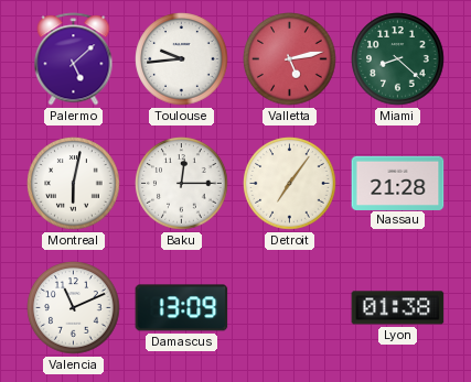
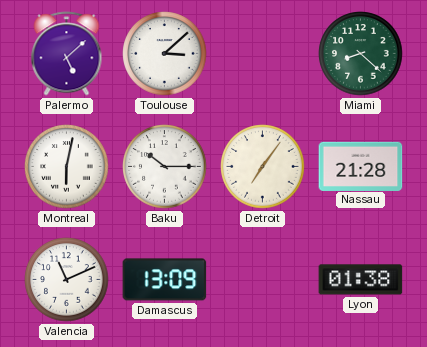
Toulouse: 9:44 -> 3:08 (165, 54)
Valletta: 5:13 -> none (290, 59)
Baku: 12:15 -> 10:15 (165, 167)
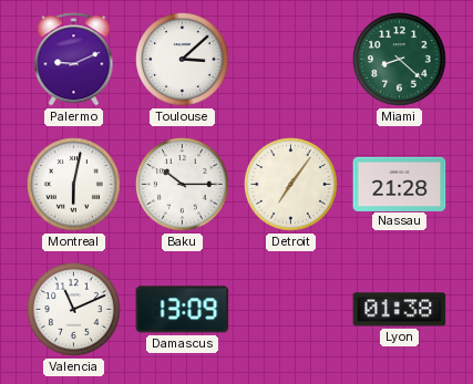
Palermo: 5:08 -> 9:11 (74, 60)
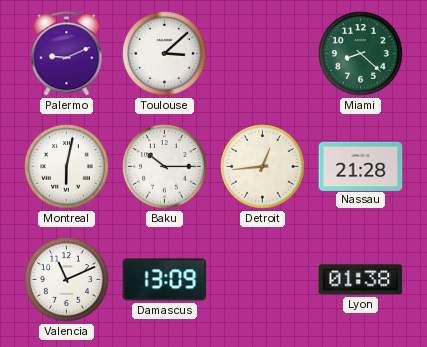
Detroit: 7:06 -> 12:44 (263, 167)
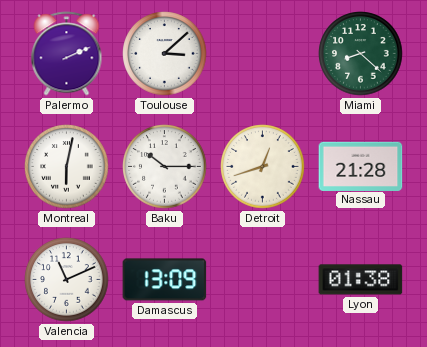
Palermo: 9:11 -> 2:11 (67, 54)
Detroit: 12:44 -> 12:42 (263, 167)
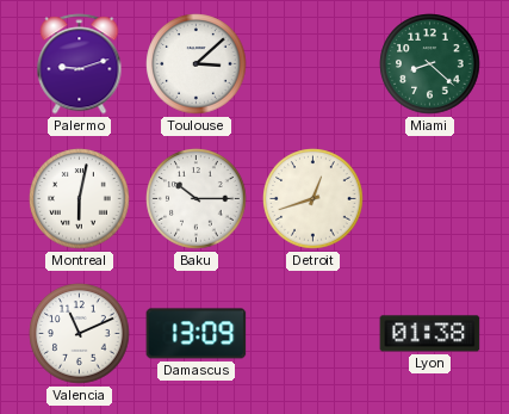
Palermo: 2:11 -> 9:12 (80, 64)
Nassau: 21:28 -> none (361, 166)
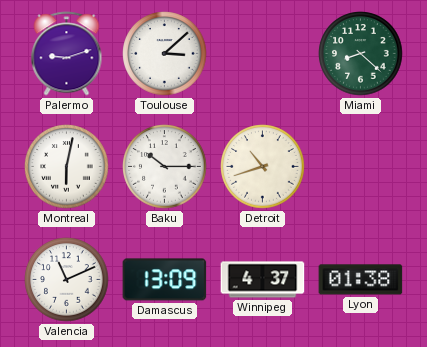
Detroit: 12:42 -> 10:42 (263, 167)
Winnipeg: none -> 4:37 (263, 280)
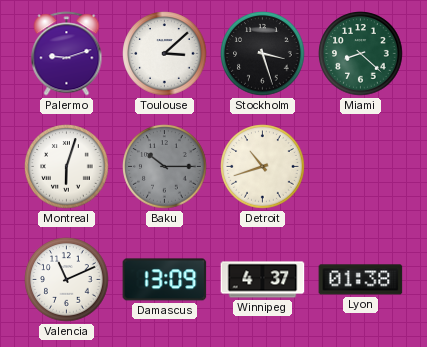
Stockholm: none -> 3:27 (263, 54)
Montreal: 6:02 -> 6:03 (67, 167)
Baku dial: white -> grey (165, 167)
